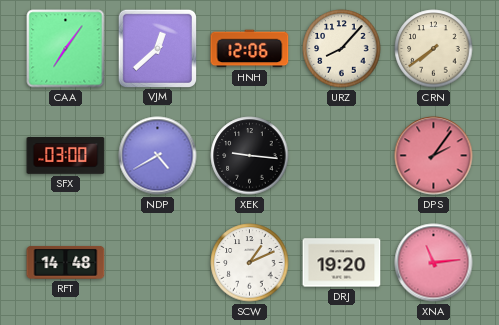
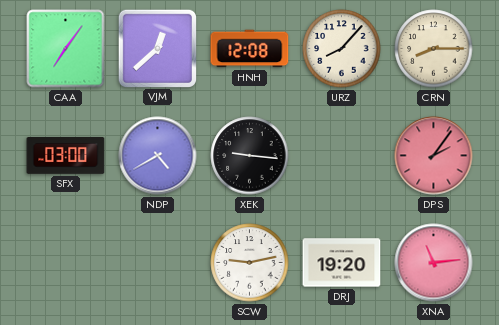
HNH: 12:06 -> 12:08 (250, 49)
CRN: 7:39 -> 8:15 (434, 49)
RFT: 14:48 -> none (66, 262)
SCW: 1:11 -> 9:13 (250, 263)
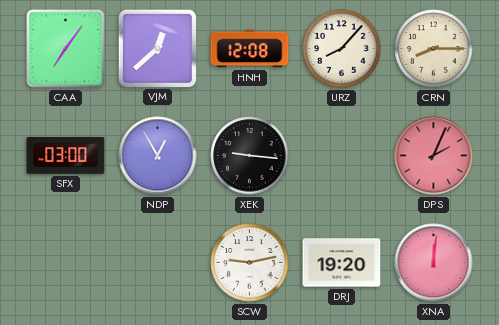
NDP: 4:40 -> 12:55 (158, 156)
DPS: 2:06 -> 2:04 (434, 156)
XNA: 11:14 -> 12:01 (434, 263)
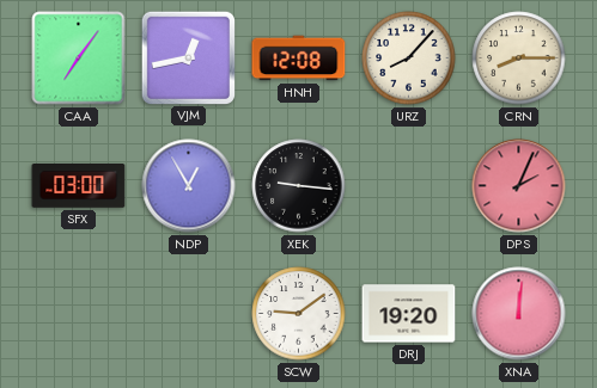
VJM: 12:38 -> 12:43 (188, 57)
SCW: 9:13 -> 9:09 (299, 314)
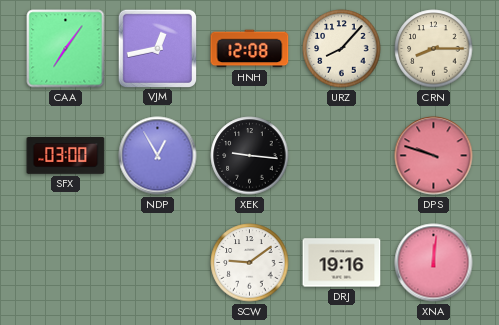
DPS: 2:04 -> 9:48 (434, 156)
DRJ: 19:20 -> 19:16 (342, 263)
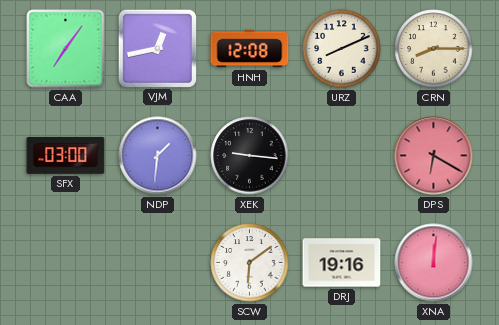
URZ: 8:07 -> 8:11 (342, 49)
NDP: 12:55 -> 1:31 (158, 156)
DPS: 9:48 -> 6:20 (434, 156)
SCW: 9:09 -> 6:09 (250, 263)
